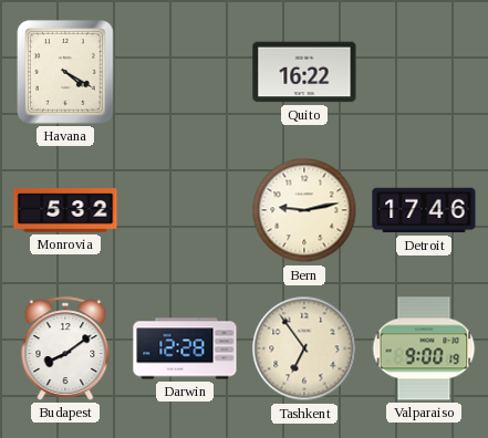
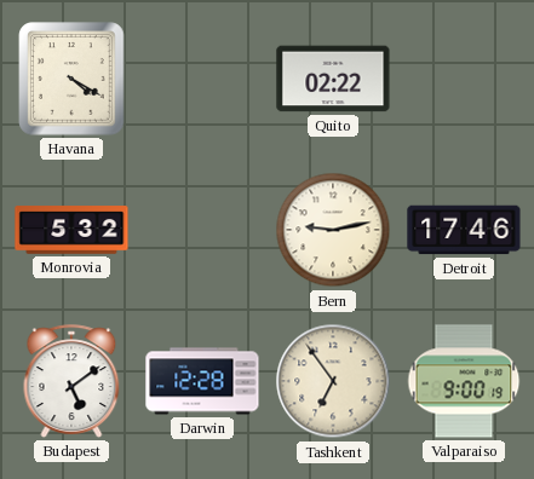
Quito: 16:22 -> 02:22 (333, 79)
Budapest: 8:09 -> 5:09 (71, 381)
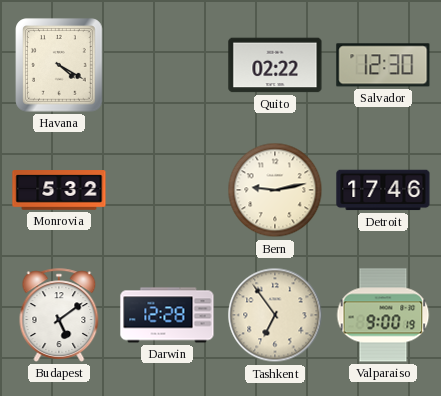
Salvador: none -> 12:30 (383, 65)
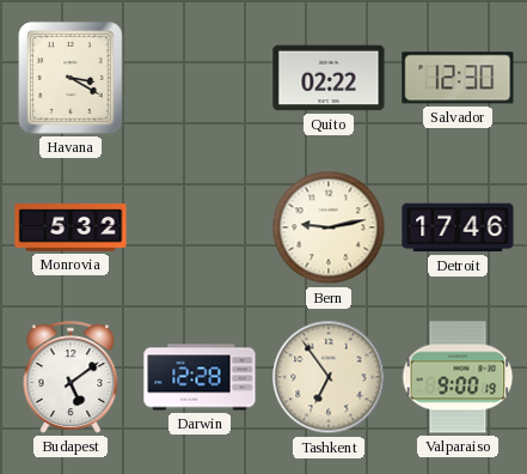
Havana: 4:20 -> 3:20 (71, 78)
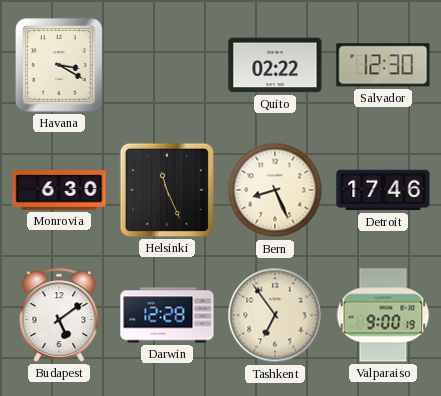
Monrovia: 5:32 -> 6:30 (59, 190)
Helsinki: none -> 11:26 (167, 190)
Bern: 9:13 -> 8:26 (275, 190)
